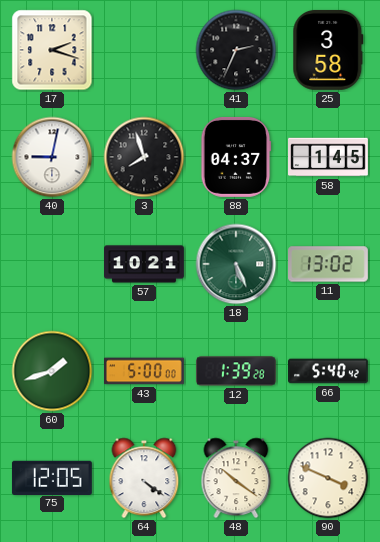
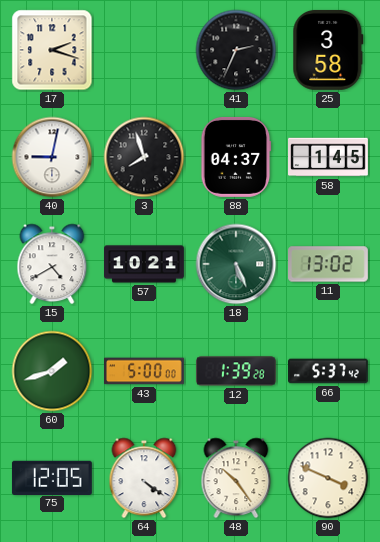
15: none -> 4:40 (52, 264)
66: 5:40 -> 5:37 (329, 371)
48: 10:21 -> 10:24 (236, 478)
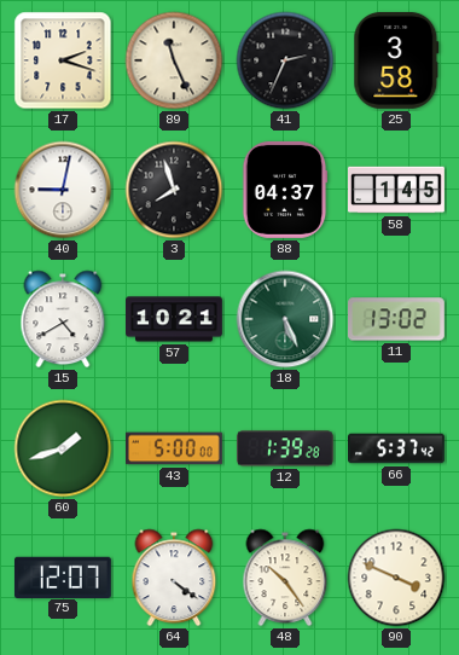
89: none -> 11:26 (174, 60)
75: 12:05 -> 12:07 (63, 576)
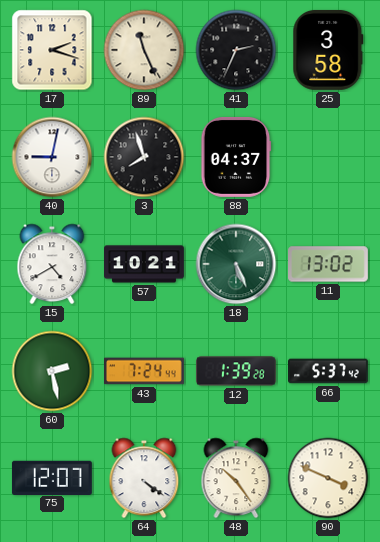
58: 1:45 -> none (397, 190)
60: 1:42 -> 2:28 (52, 371)
43: 5:00 -> 7:24 (145, 371)
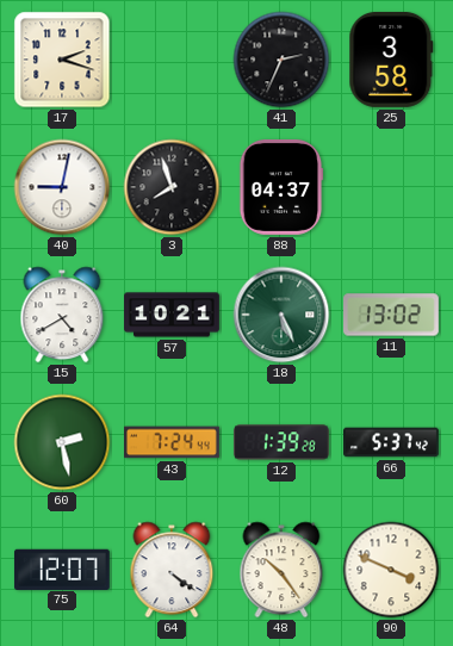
89: 11:26 -> none (144, 50)
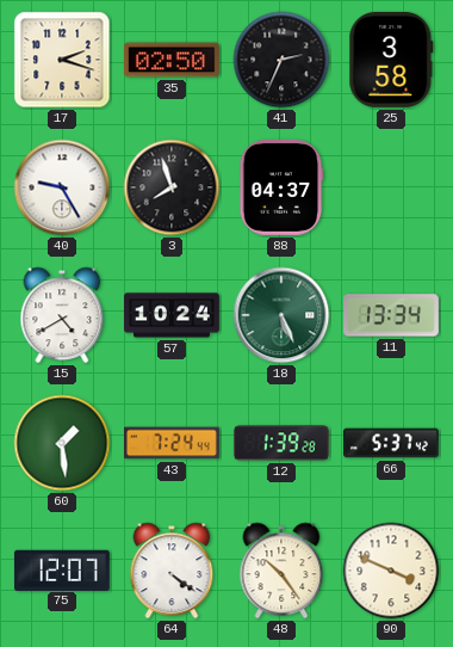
35: none -> 02:50 (172, 60)
40: 9:02 -> 9:25 (62, 187)
57: 10:21 -> 10:24 (173, 315)
11: 13:02 -> 13:34 (392, 315)
60: 2:28 -> 1:29 (62, 443)
